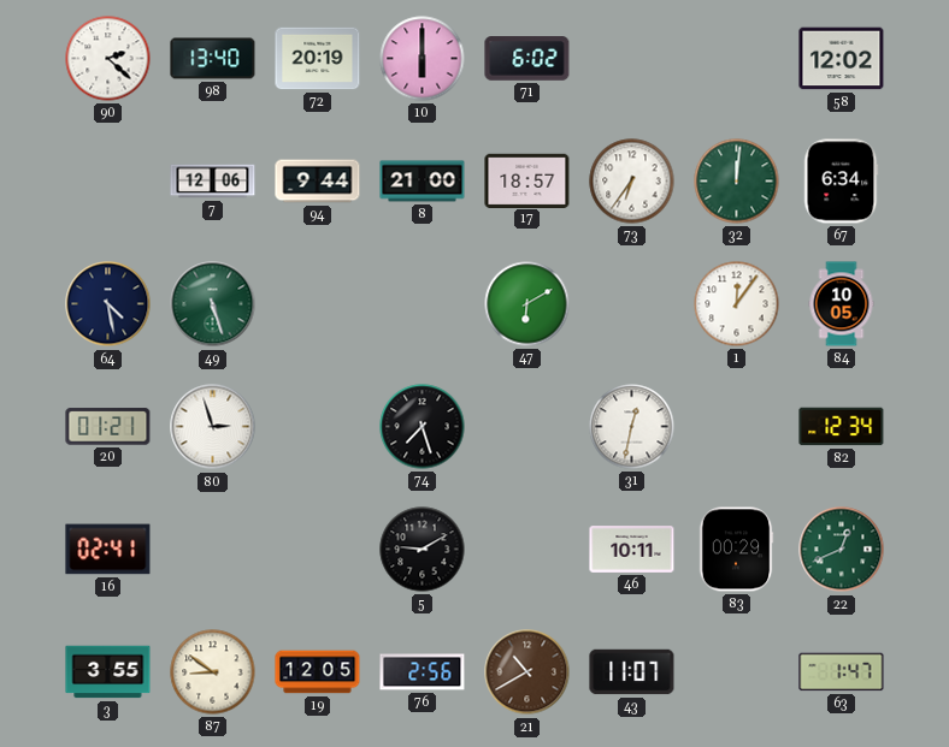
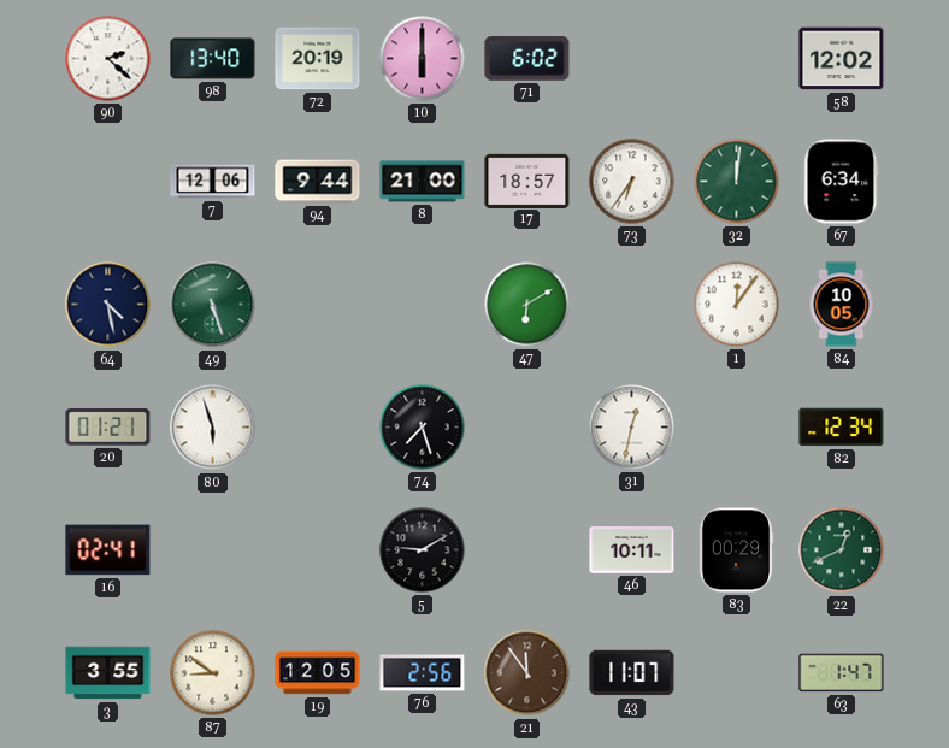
80: 2:57 -> 5:57 (213, 428)
21: 10:40 -> 11:54 (527, 673)
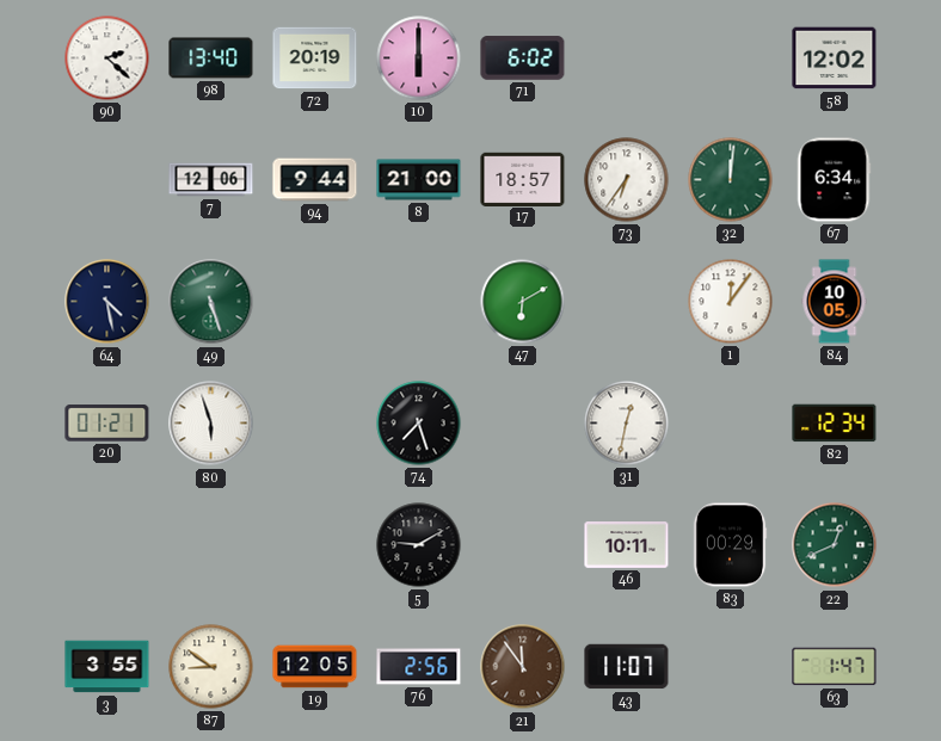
16: 02:41 -> none (108, 550)
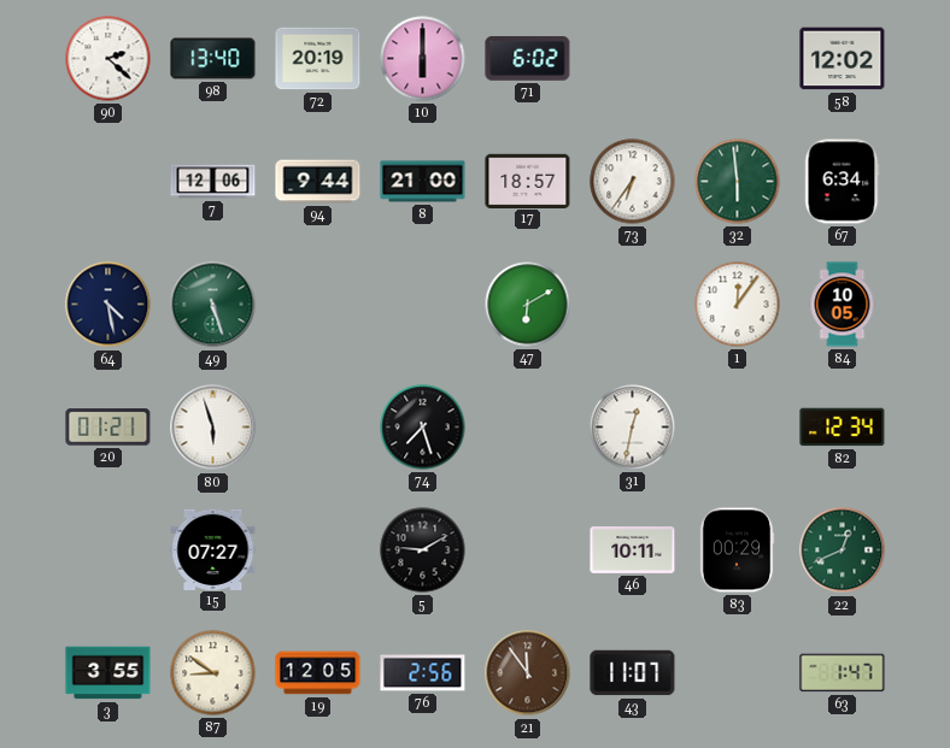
32: 12:01 -> 5:59 (738, 182)
15: none -> 07:27 (213, 549)
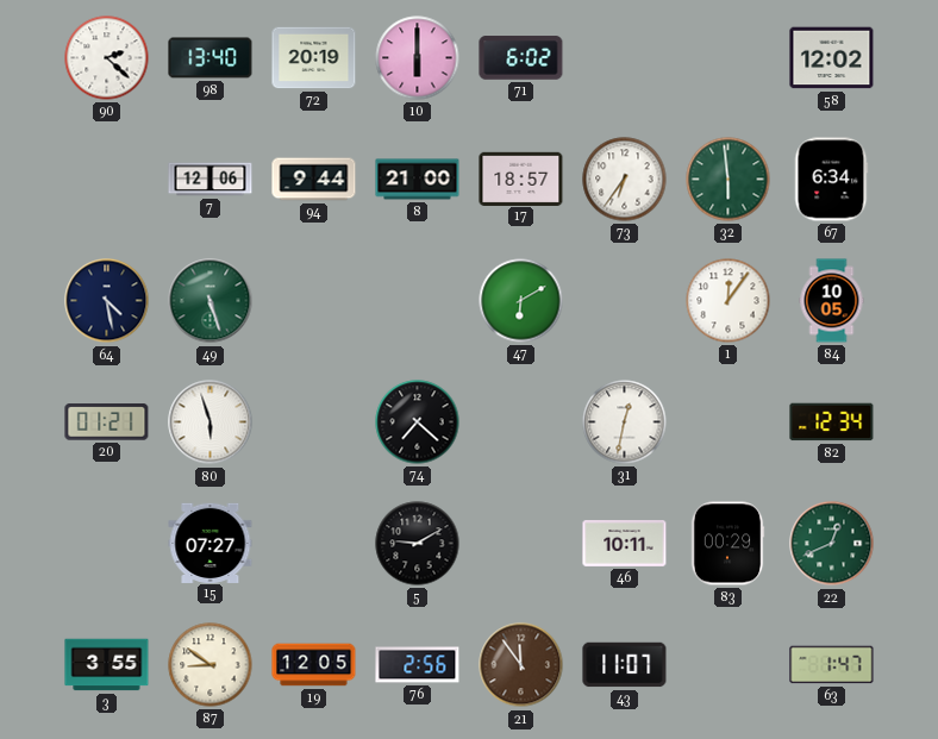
74: 7:27 -> 7:22 (418, 422)
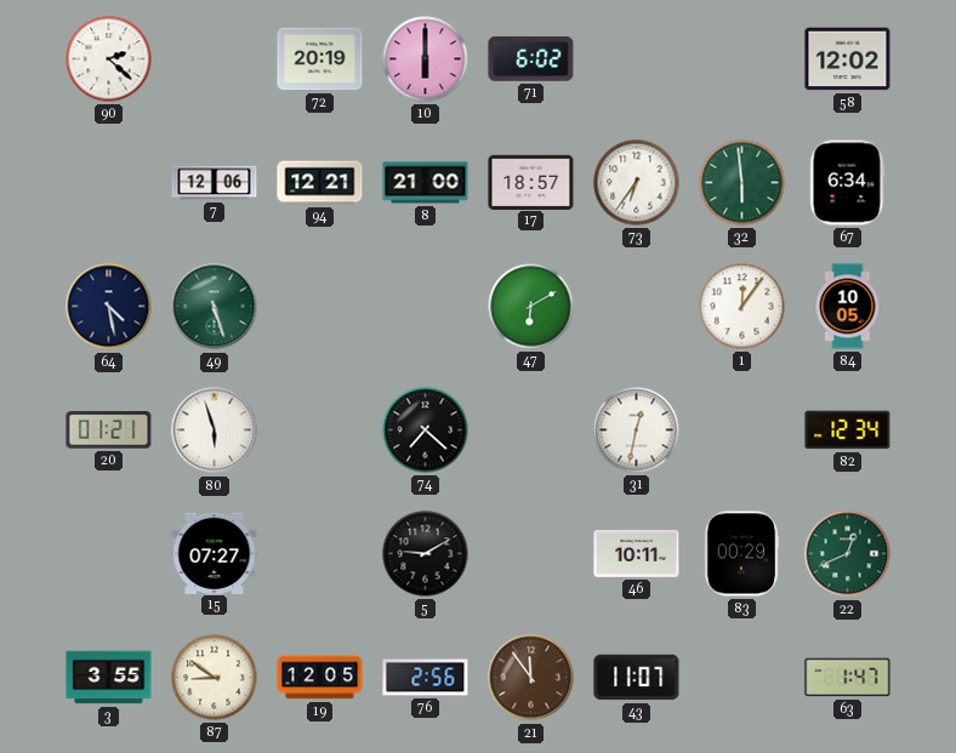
98: 13:40 -> none (211, 58)
94: 9:44 -> 12:21 (320, 183)
